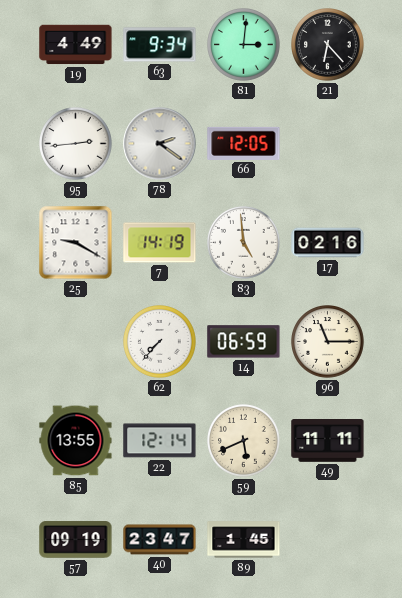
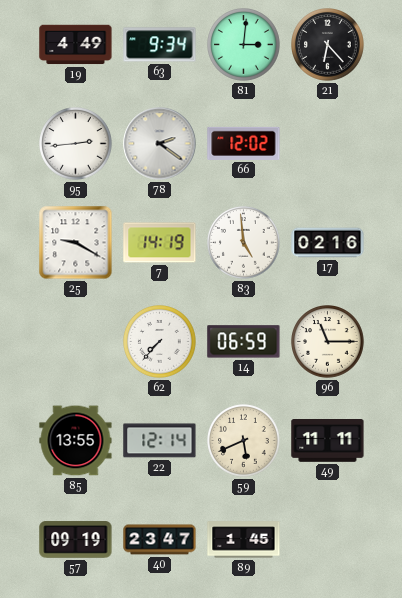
66: 12:05 -> 12:02 (244, 143)
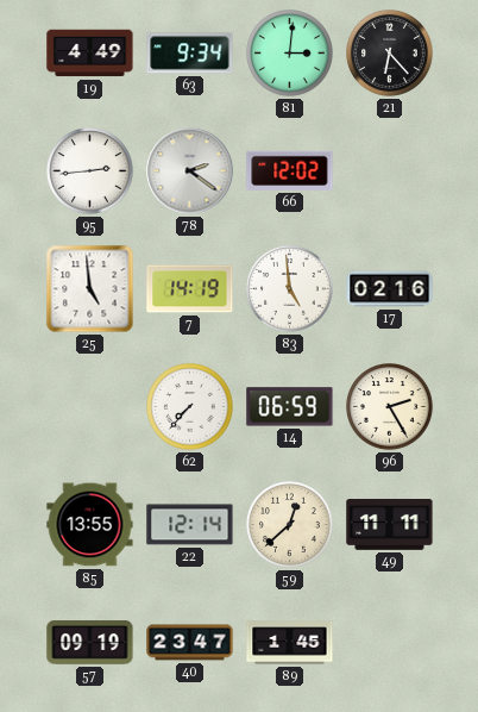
25: 9:20 -> 4:59 (90, 289)
96: 11:15 -> 2:25 (390, 407)
59: 5:41 -> 12:38 (290, 525)
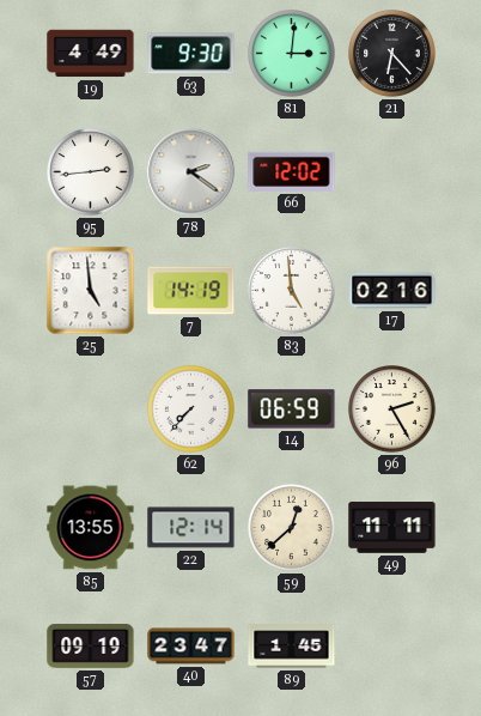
63: 9:34 -> 9:30 (191, 54)
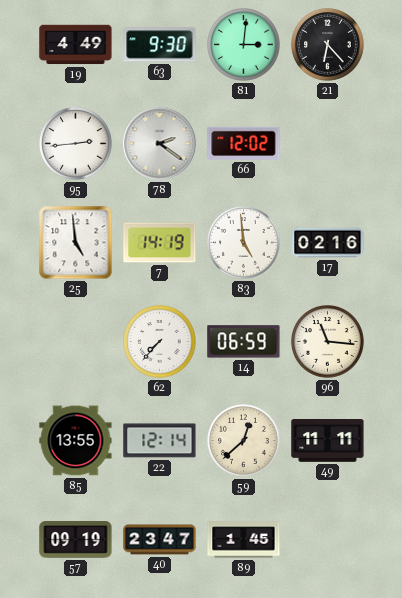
96: 2:25 -> 11:16 (328, 342)
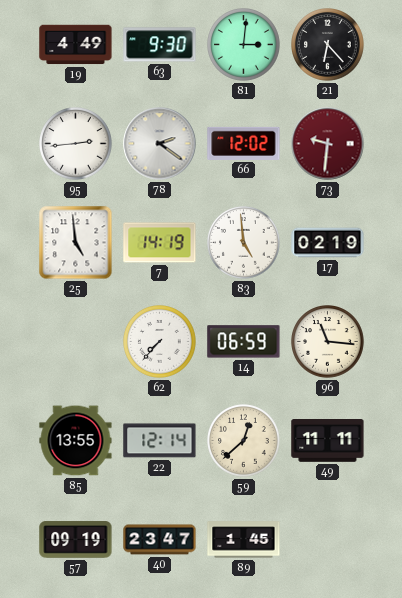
73: none -> 9:31 (328, 144)
17: 02:16 -> 02:19 (328, 243)
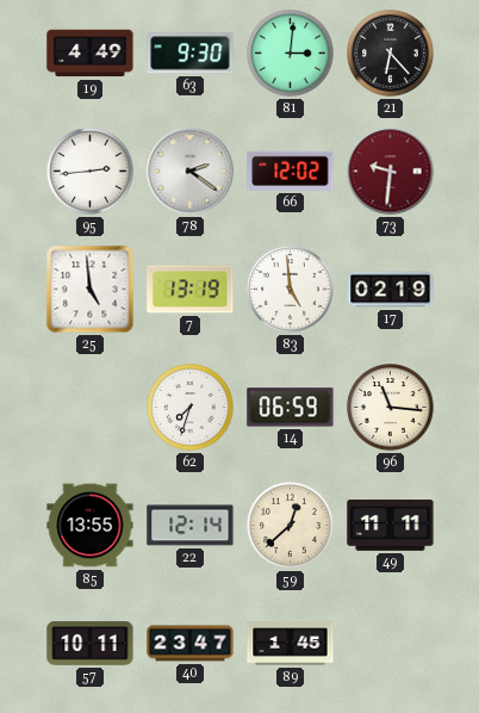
7: 14:19 -> 13:19 (191, 290)
62: 7:37 -> 7:33 (191, 408)
57: 09:19 -> 10:11 (91, 644)
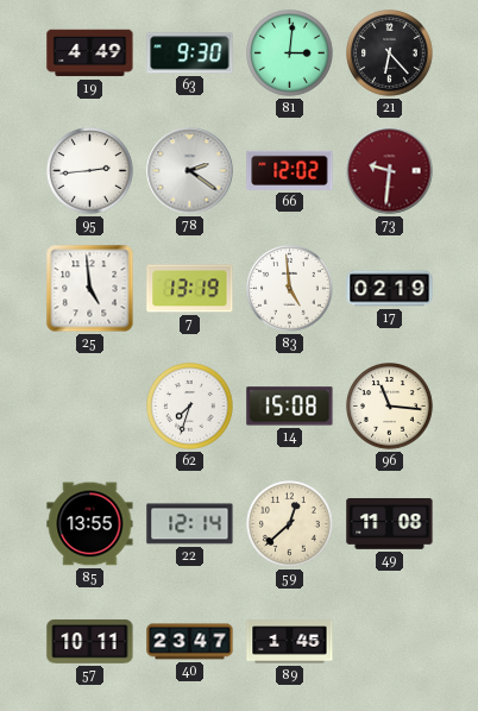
14: 06:59 -> 15:08 (290, 407)
49: 11:11 -> 11:08 (390, 524)
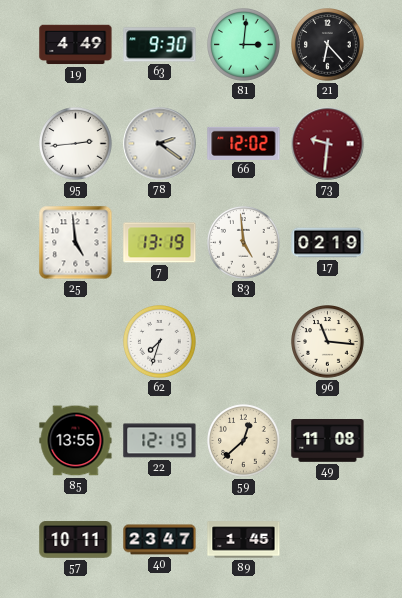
14: 15:08 -> none (290, 407)
22: 12:14 -> 12:19 (160, 441)
